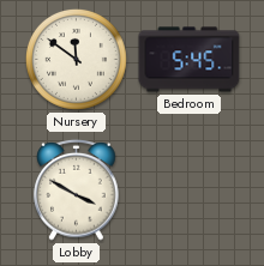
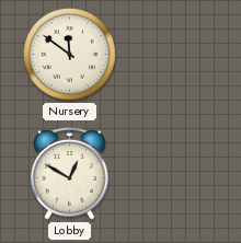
Bedroom: 5:45 -> none (190, 60)
Lobby: 3:50 -> 12:50 (70, 174)
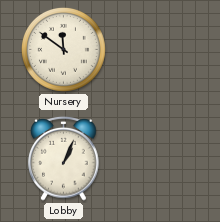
Lobby: 12:50 -> 1:04 (64, 159)
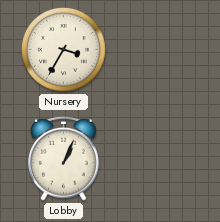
Nursery: 11:51 -> 3:35 (63, 49)
